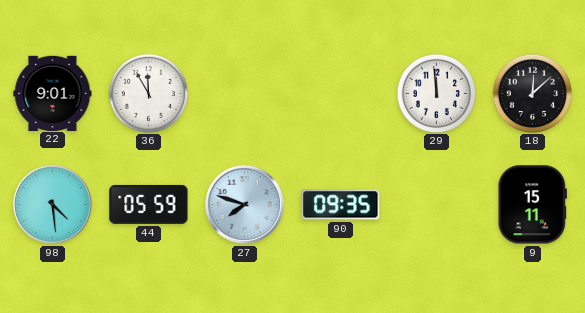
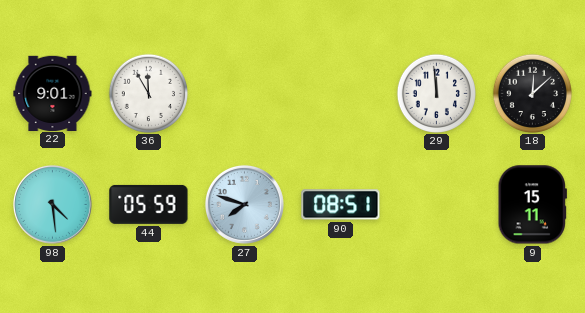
90: 09:35 -> 08:51 (341, 205)
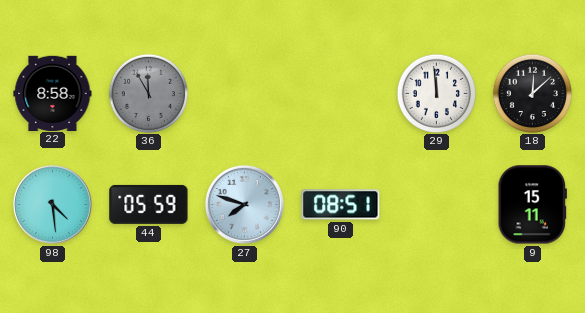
22: 9:01 -> 8:58 (53, 93)
36 dial: white -> grey (148, 93)
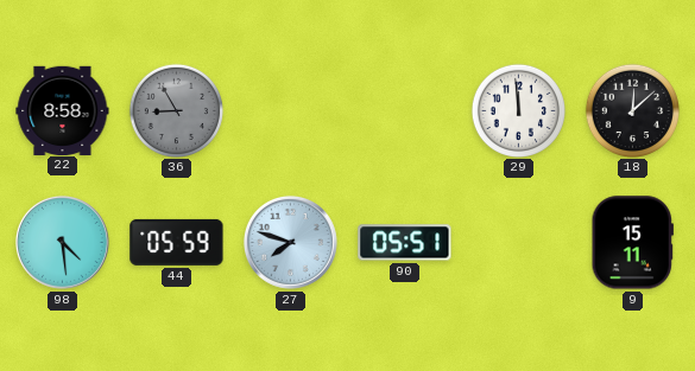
36: 11:55 -> 8:55 (176, 110)
90: 08:51 -> 05:51 (405, 243)
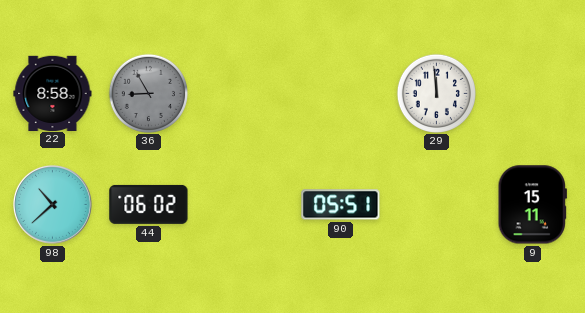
18: 12:08 -> none (632, 110)
98: 4:29 -> 10:38 (52, 204)
44: 05:59 -> 06:02 (149, 204)
27: 7:48 -> none (290, 242)
